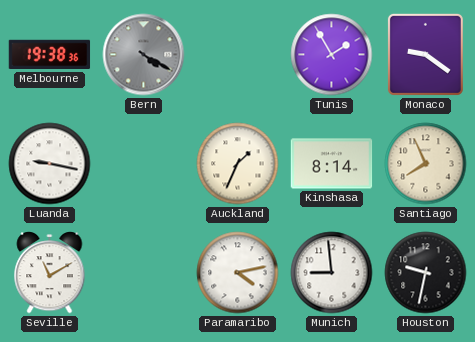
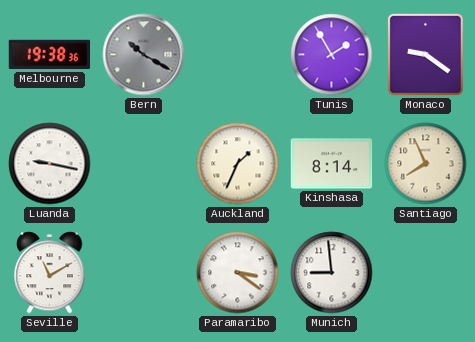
Bern: 4:20 -> 10:20 (144, 55)
Paramaribo: 4:13 -> 3:21 (238, 273)
Houston: 9:32 -> none (426, 273)
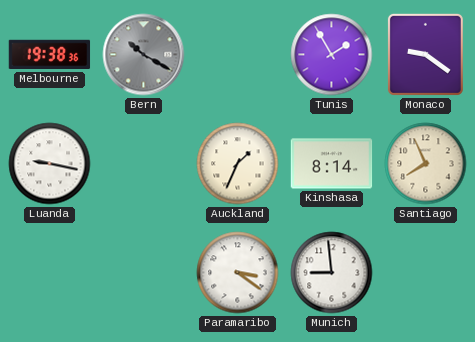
Seville: 11:10 -> none (50, 273)
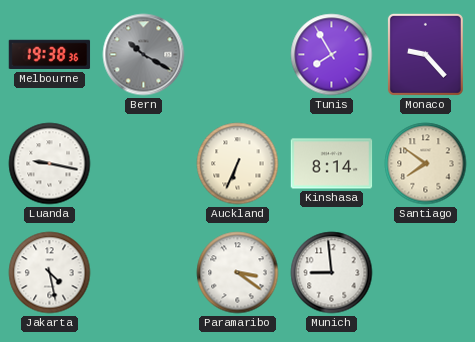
Tunis: 1:55 -> 7:55 (332, 55)
Monaco: 9:21 -> 9:23 (425, 54)
Auckland: 1:34 -> 6:34 (238, 164)
Santiago: 7:56 -> 7:51 (426, 164)
Jakarta: none -> 4:28 (50, 273)
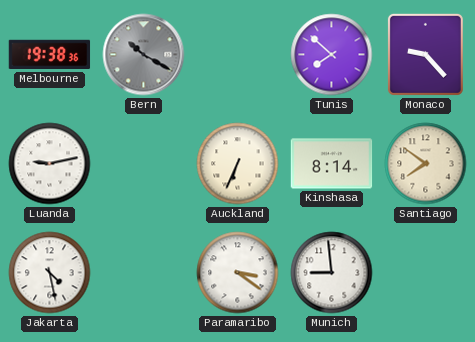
Tunis: 7:55 -> 7:52 (332, 55)
Luanda: 9:17 -> 9:13 (50, 164)
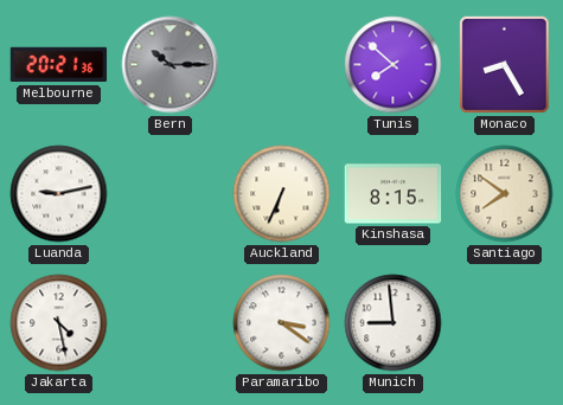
Melbourne: 19:38 -> 20:21 (59, 65)
Bern: 10:20 -> 10:15 (171, 65)
Monaco: 9:23 -> 8:25 (504, 64)
Kinshasa: 8:14 -> 8:15 (394, 194)
